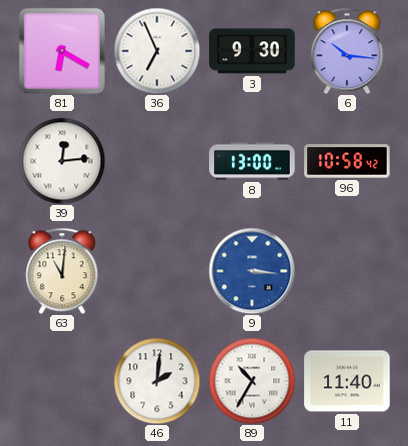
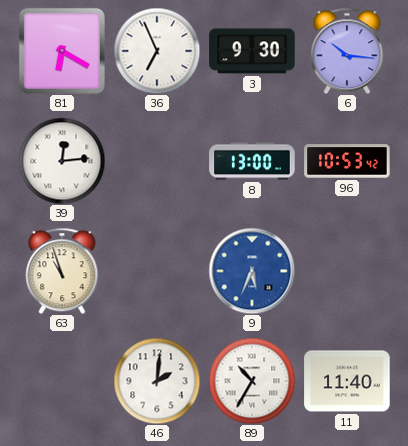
96: 10:58 -> 10:53 (347, 161)
63: 11:01 -> 10:57 (62, 271)
9: 3:16 -> 5:34 (252, 271)
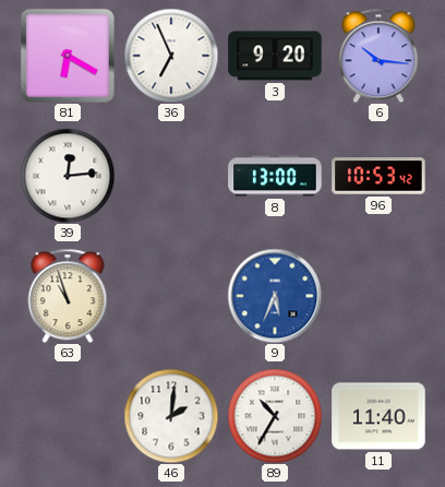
3: 9:30 -> 9:20 (275, 56)
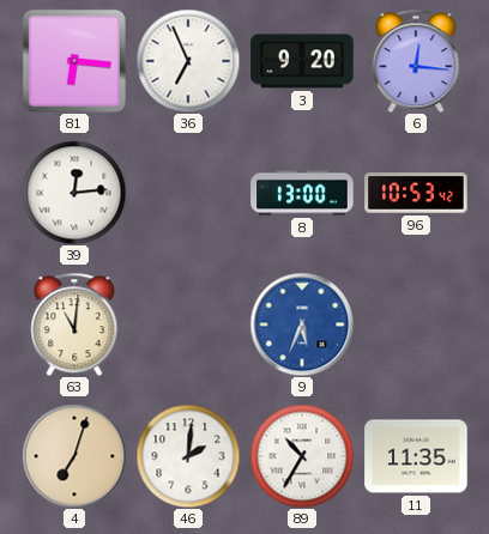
81: 6:20 -> 6:16 (74, 61)
6: 10:16 -> 12:16 (416, 61)
63: 10:57 -> 11:01 (74, 324)
4: none -> 7:03 (74, 456)
11: 11:40 -> 11:35 (416, 456)
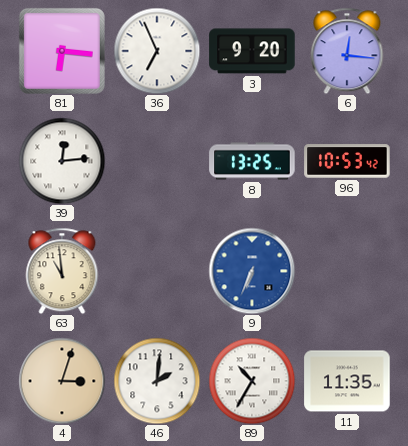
8: 13:00 -> 13:25 (252, 161)
63: 11:01 -> 10:59 (62, 271)
9: 5:34 -> 6:34 (252, 271)
4: 7:03 -> 3:03 (62, 381)
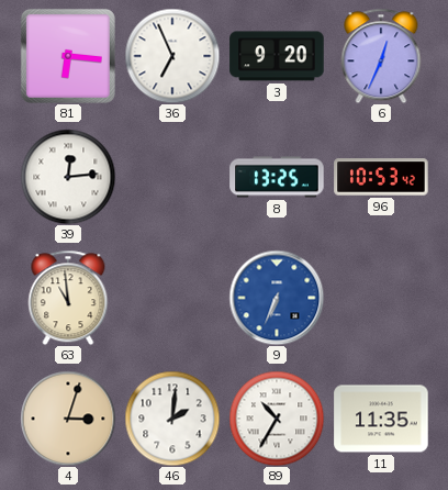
6: 12:16 -> 12:34 (381, 56)
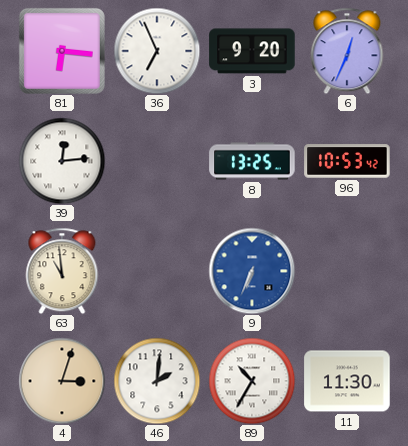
11: 11:35 -> 11:30 (347, 381)
